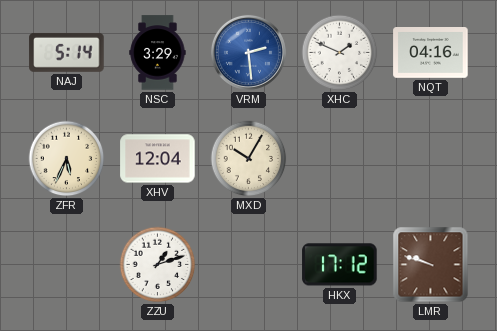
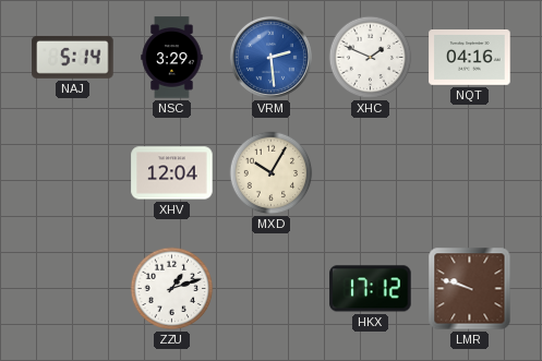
ZFR: 5:34 -> none (67, 159)
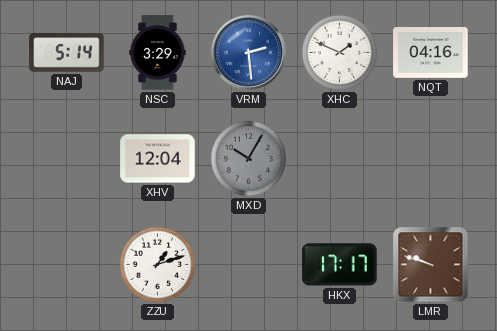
MXD dial: cream -> grey (249, 159)
HKX: 17:12 -> 17:17 (340, 265)
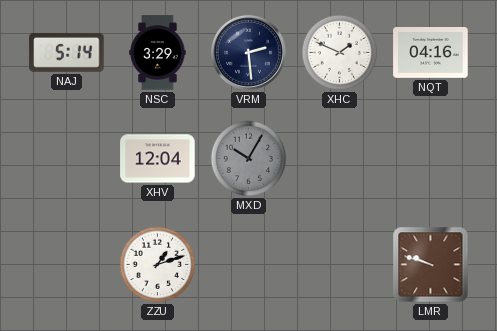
VRM dial: blue -> navy (248, 52)
HKX: 17:17 -> none (340, 265)
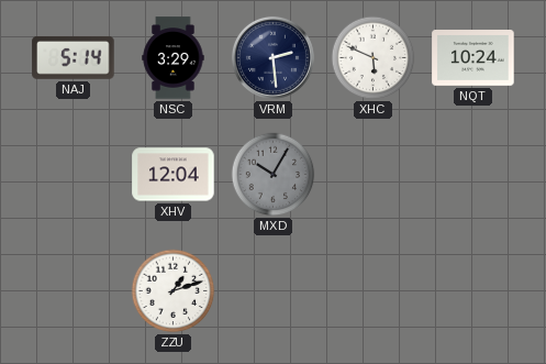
XHC: 1:49 -> 5:49 (374, 58)
NQT: 04:16 -> 10:24 (473, 58)
LMR: 9:48 -> none (431, 265)
